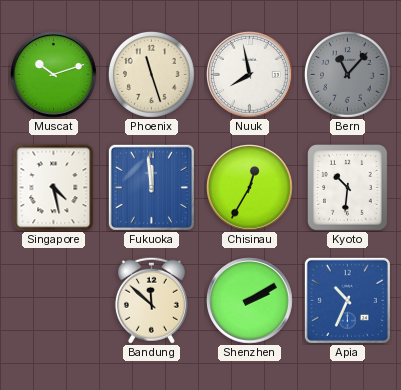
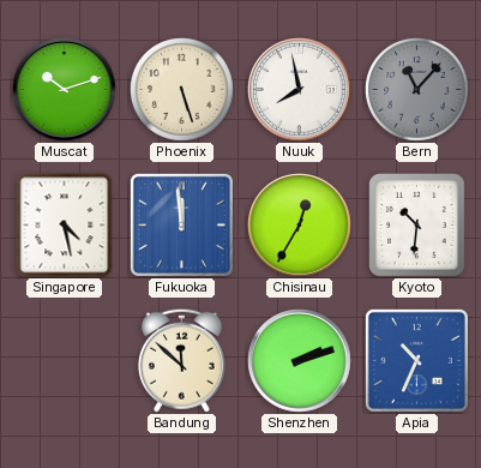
Phoenix: 11:27 -> 5:27 (182, 90)
Shenzhen: 2:10 -> 2:12 (300, 361)
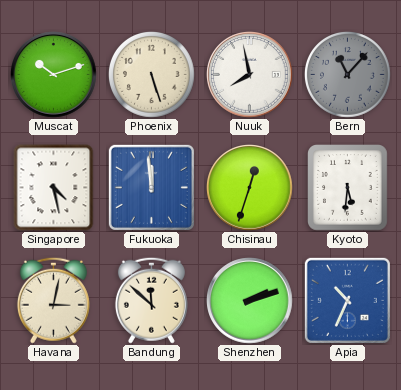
Chisinau: 12:35 -> 12:33 (250, 188)
Kyoto: 10:31 -> 5:31 (348, 188)
Havana: none -> 3:02 (53, 300)
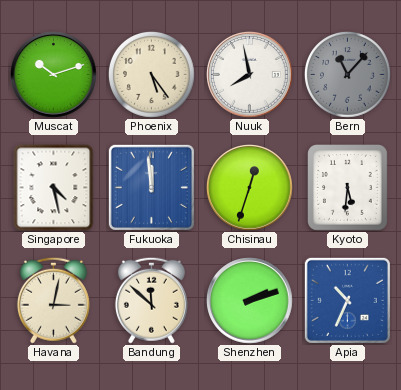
Phoenix: 5:27 -> 5:24 (152, 75)
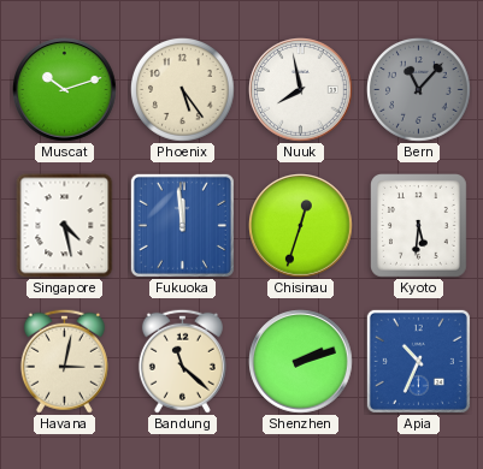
Bandung: 11:52 -> 11:22 (182, 361)
